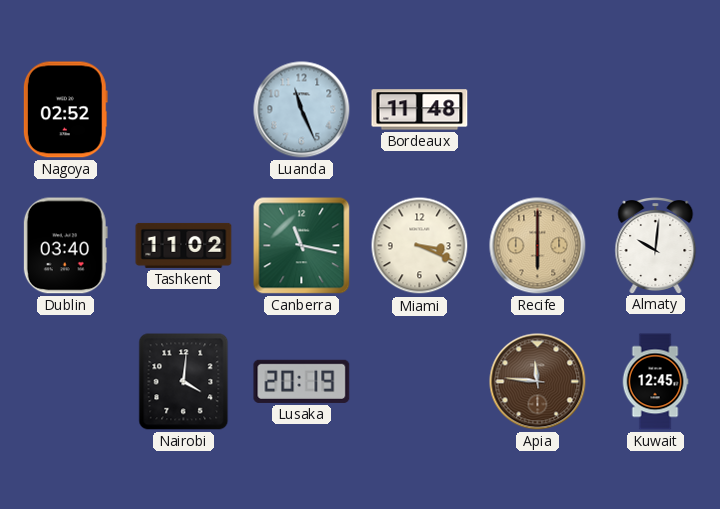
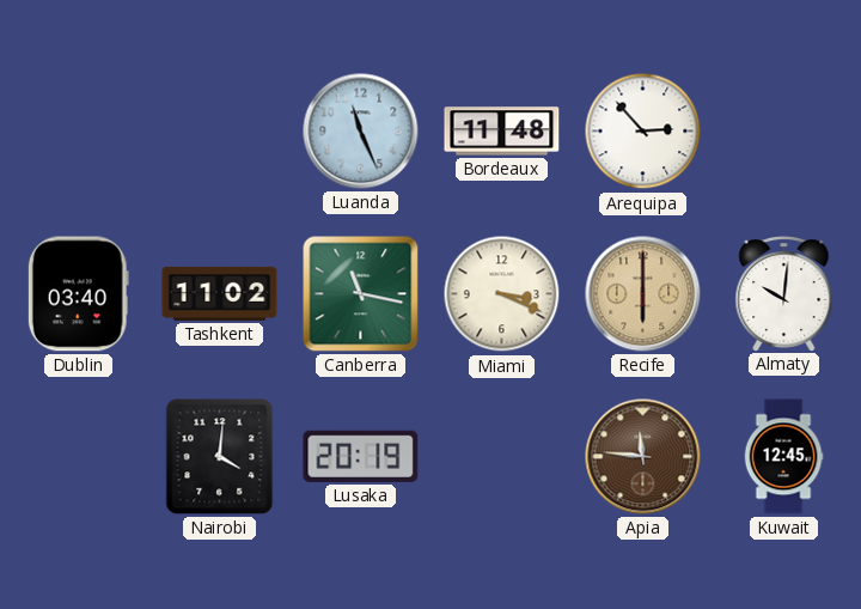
Nagoya: 02:52 -> none (65, 110)
Arequipa: none -> 2:53 (643, 132)
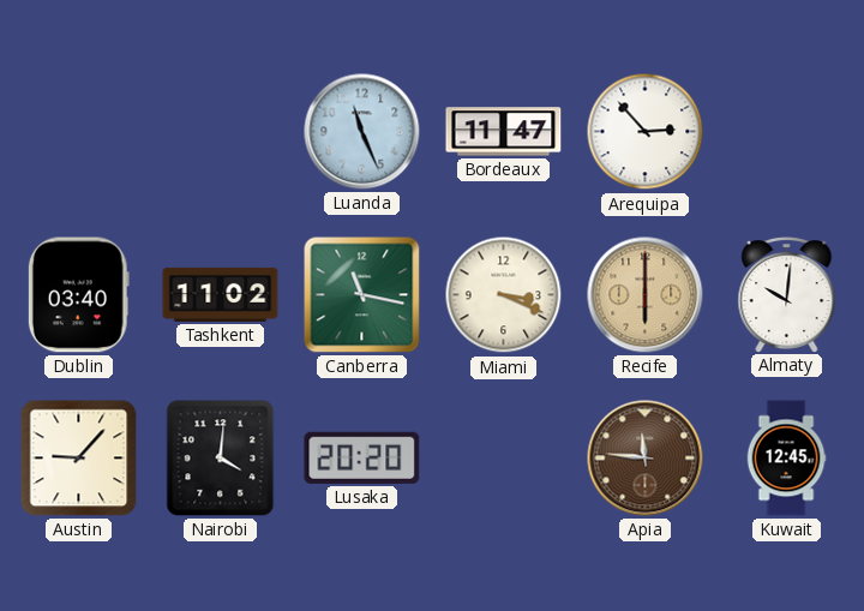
Bordeaux: 11:48 -> 11:47 (504, 132)
Austin: none -> 9:07 (79, 459)
Lusaka: 20:19 -> 20:20 (362, 457)
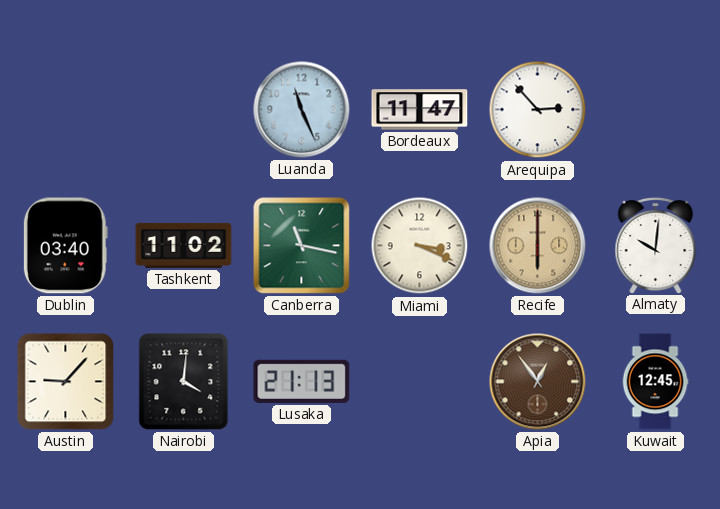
Lusaka: 20:20 -> 21:13 (302, 381)
Apia: 11:46 -> 12:54 (538, 382)
